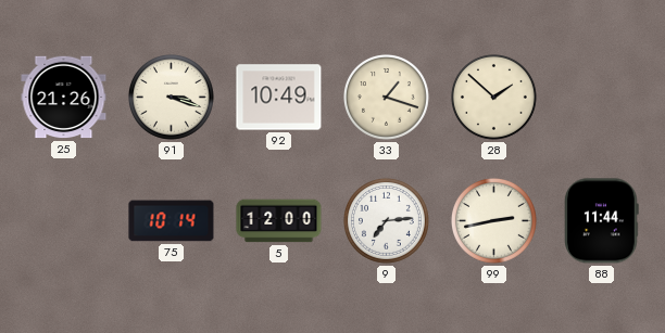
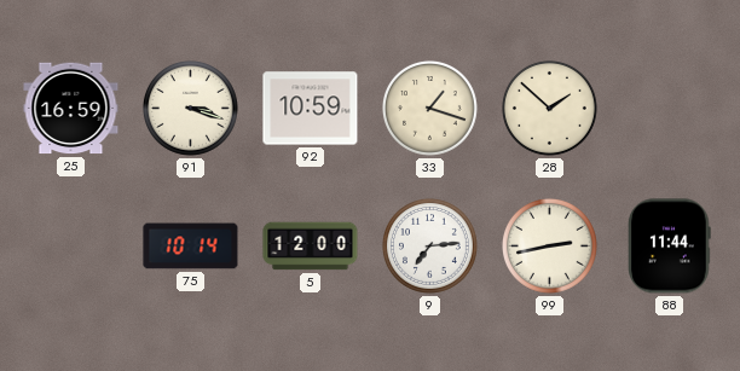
25: 21:26 -> 16:59 (71, 109)
92: 10:49 -> 10:59 (311, 109)
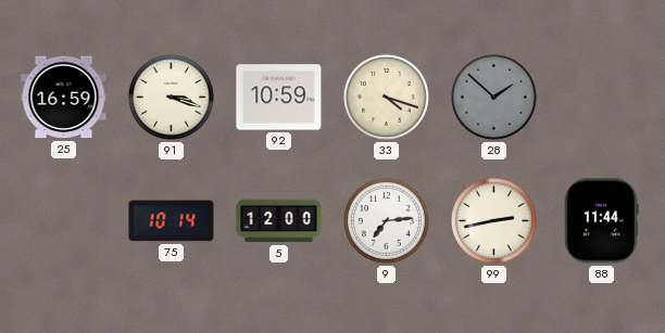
33: 1:18 -> 4:18 (386, 97)
28 dial: cream -> grey (493, 97)
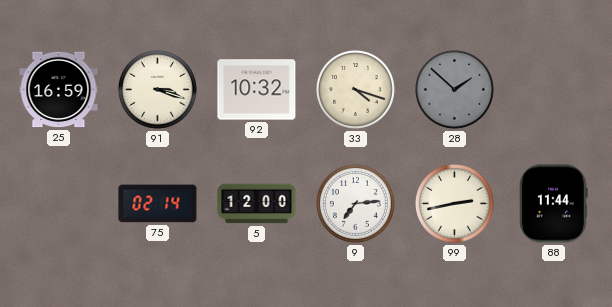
92: 10:59 -> 10:32 (257, 90)
75: 10:14 -> 02:14 (158, 204)
